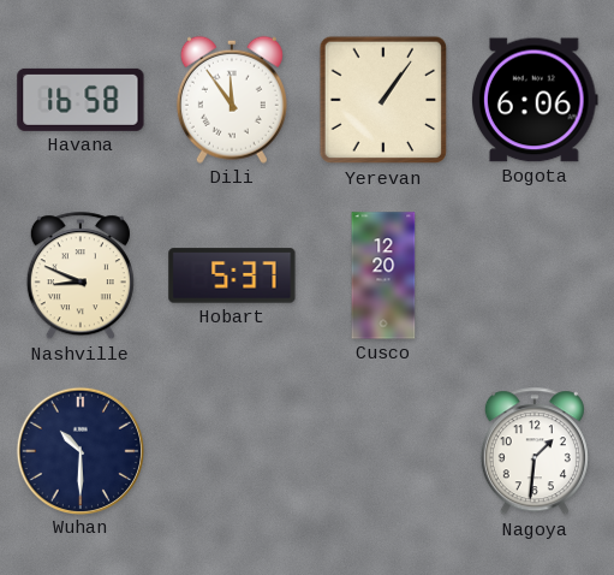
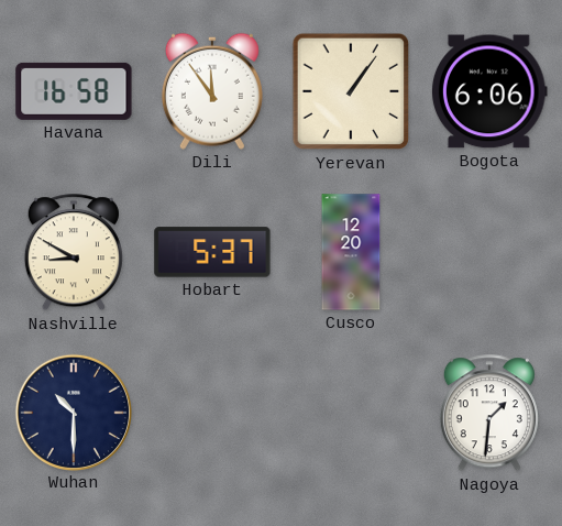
Nashville: 8:49 -> 8:50 (74, 253)
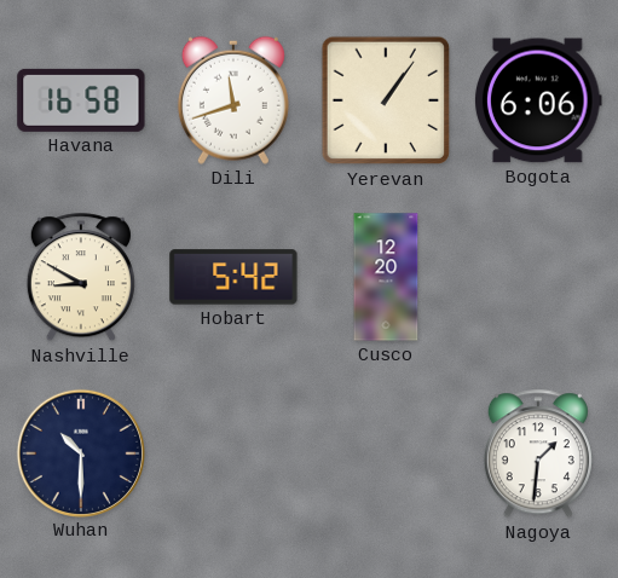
Dili: 11:54 -> 11:42 (233, 100)
Hobart: 5:37 -> 5:42 (233, 277)
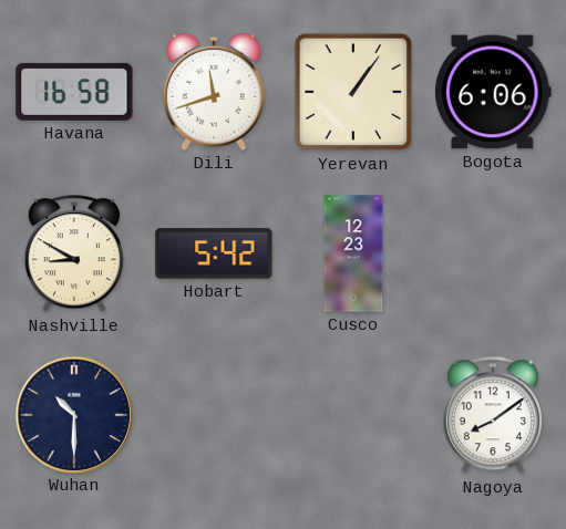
Cusco: 12:20 -> 12:23 (353, 253)
Nagoya: 1:31 -> 8:09 (493, 416)
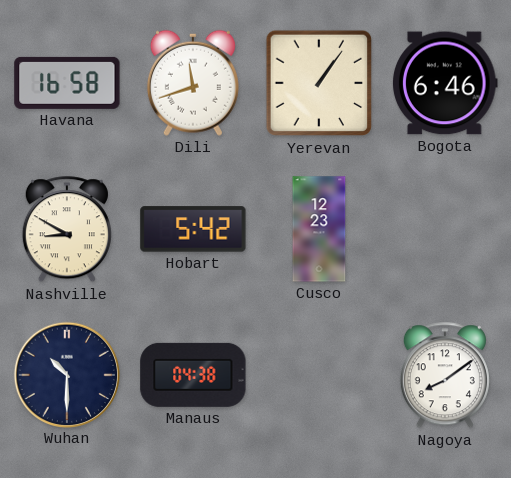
Bogota: 6:06 -> 6:46 (445, 83)
Manaus: none -> 04:38 (193, 375)
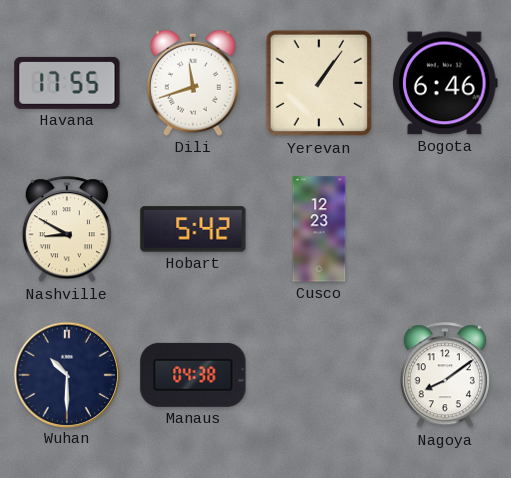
Havana: 16:58 -> 17:55 (67, 83)
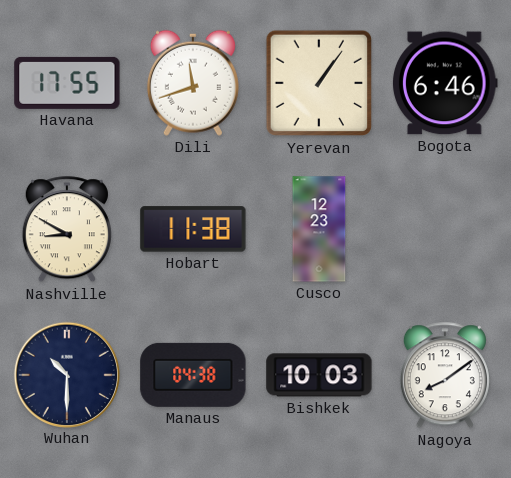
Hobart: 5:42 -> 11:38 (193, 229)
Bishkek: none -> 10:03 (319, 375)
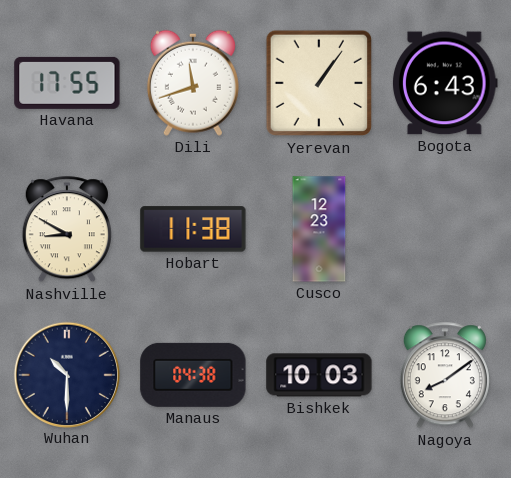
Bogota: 6:46 -> 6:43 (445, 83)
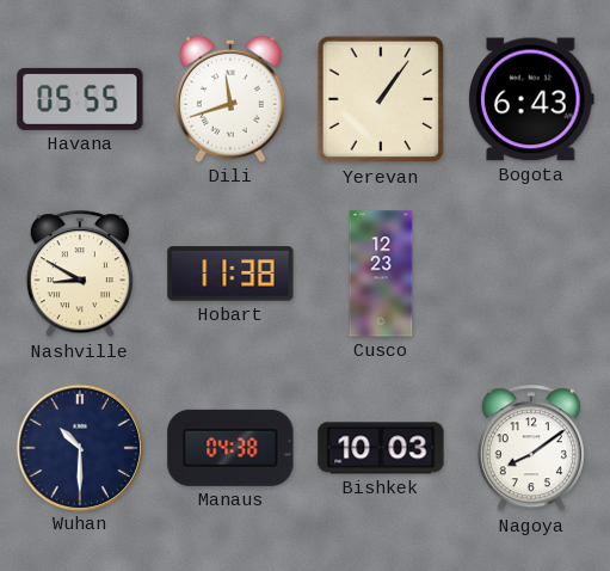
Havana: 17:55 -> 05:55 (80, 99)
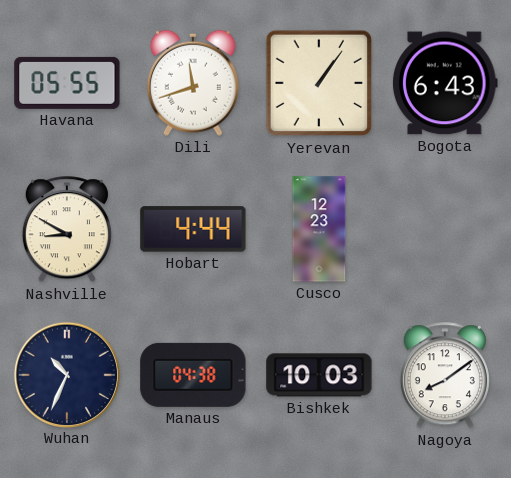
Hobart: 11:38 -> 4:44 (193, 229)
Wuhan: 10:30 -> 10:34 (66, 374)
